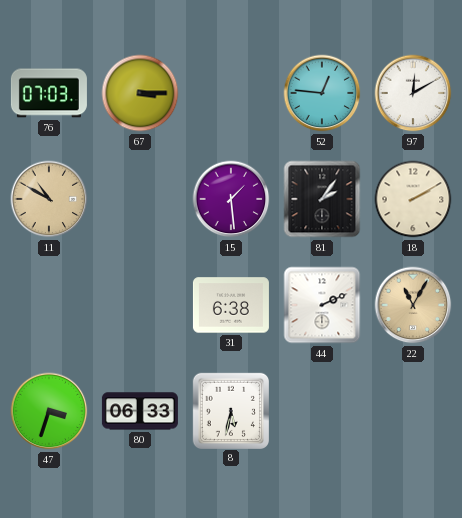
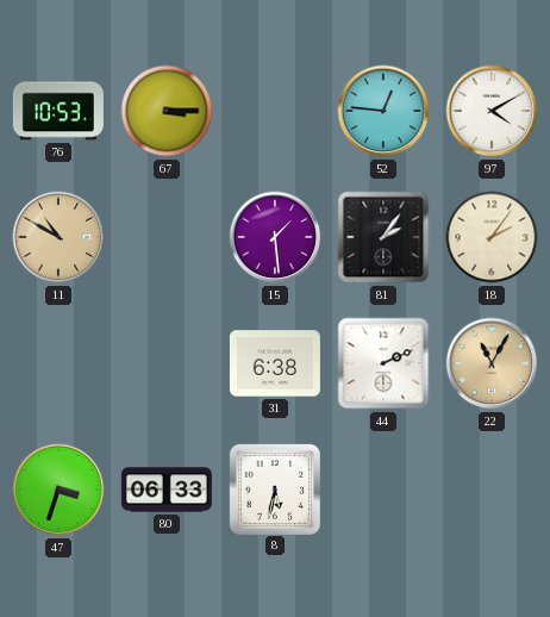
76: 07:03 -> 10:53 (58, 111)
97: 12:10 -> 4:10 (492, 111)
18: 2:10 -> 2:06 (492, 237)
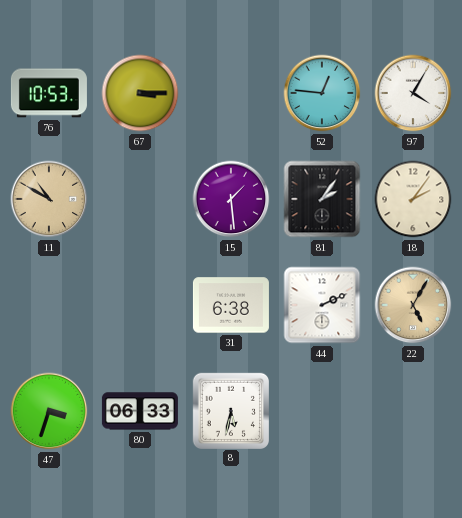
97: 4:10 -> 4:05 (413, 93)
22: 11:05 -> 5:05 (413, 305)
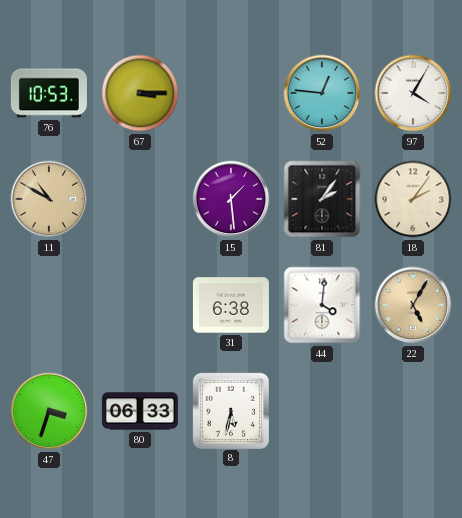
44: 2:11 -> 4:01 (322, 305)
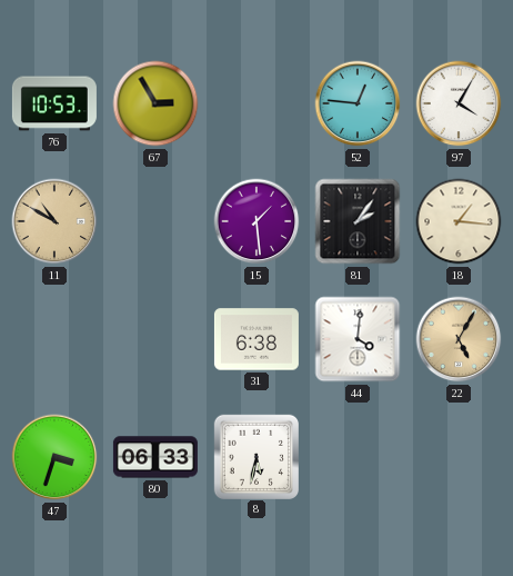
67: 3:15 -> 2:55 (155, 103)
18: 2:06 -> 1:16 (459, 221)
